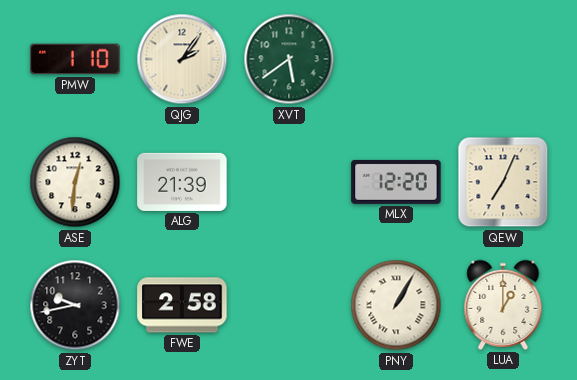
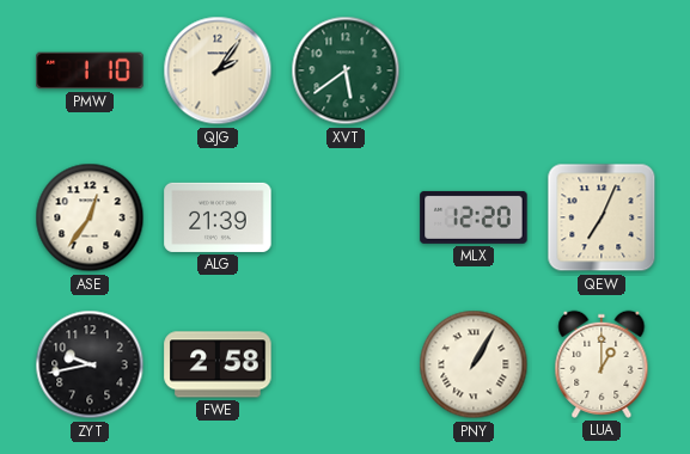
ASE: 12:31 -> 12:36 (90, 217)
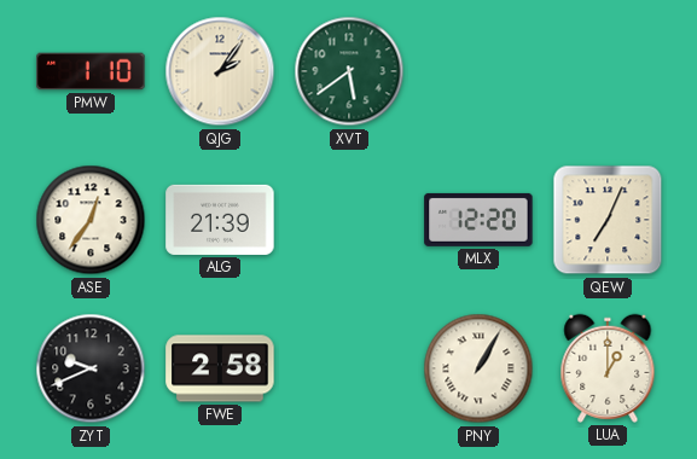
ZYT: 9:43 -> 9:41 (91, 368)
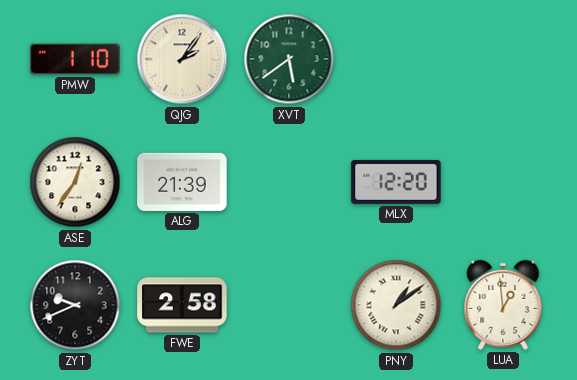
QEW: 7:04 -> none (608, 220)
PNY: 1:05 -> 1:09 (396, 305)
LUA: 1:00 -> 12:59 (503, 305)
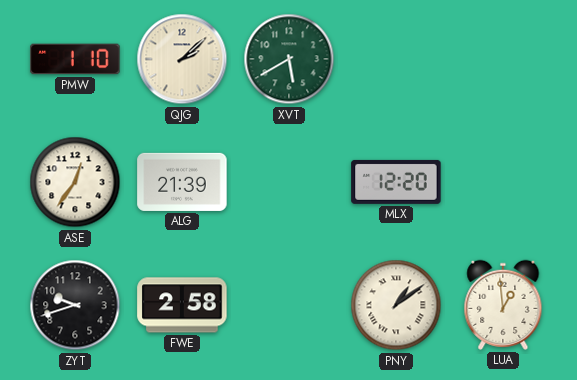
QJG: 2:06 -> 2:08 (182, 59)
XVT: 5:39 -> 5:40 (289, 59)
ZYT: 9:41 -> 9:42 (75, 305)
